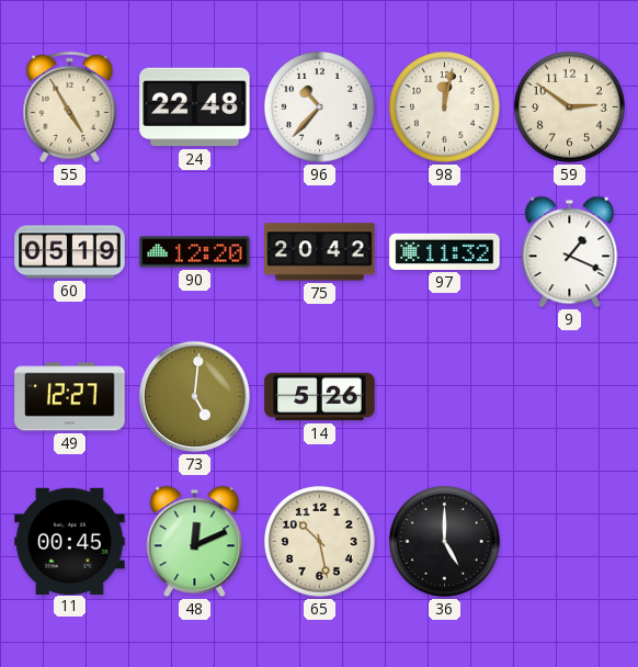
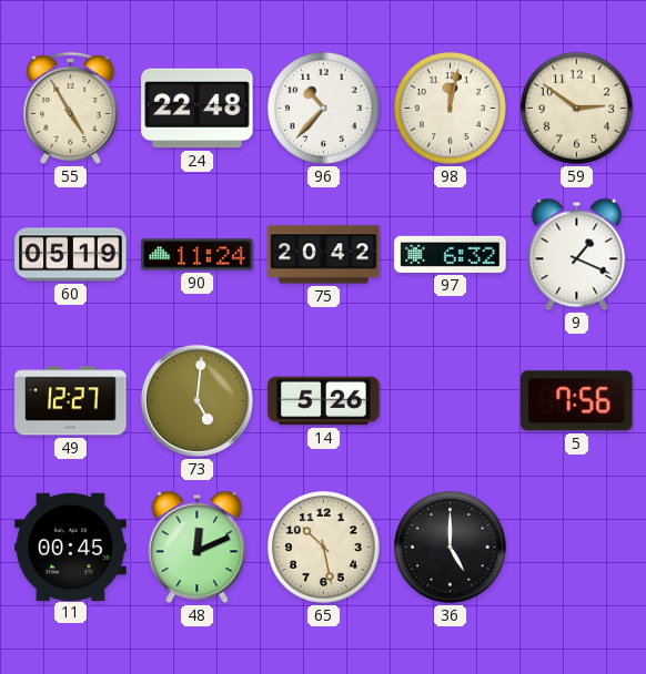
90: 12:20 -> 11:24 (198, 255)
97: 11:32 -> 6:32 (451, 254)
5: none -> 7:56 (577, 401)
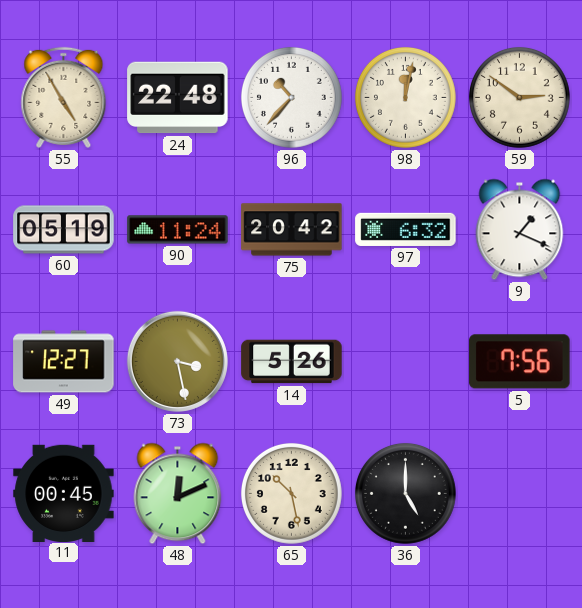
73: 5:01 -> 3:28 (177, 361)
